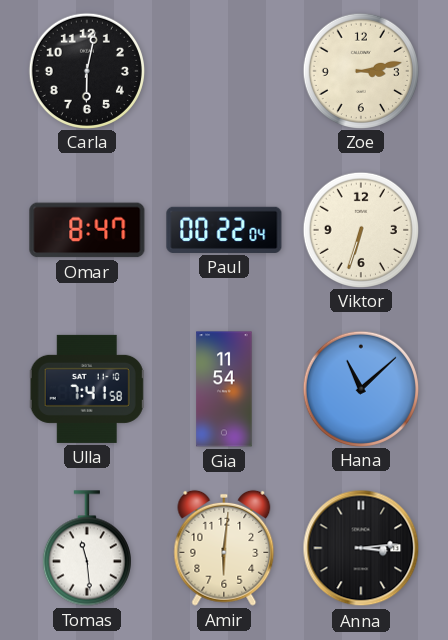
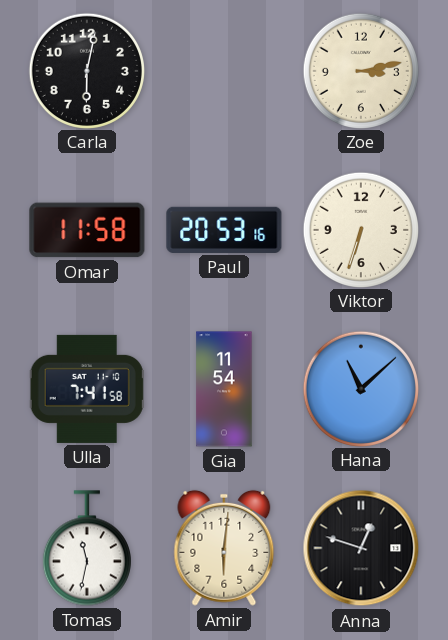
Omar: 8:47 -> 11:58 (87, 230)
Paul: 00:22 -> 20:53 (224, 230)
Tomas: 11:29 -> 11:32 (87, 548)
Anna: 3:14 -> 12:48 (361, 548)
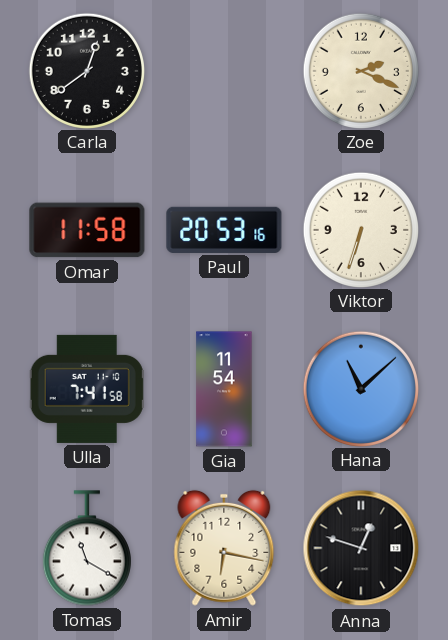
Carla: 6:02 -> 12:39 (86, 70)
Zoe: 3:13 -> 2:19 (360, 70)
Tomas: 11:32 -> 11:20 (87, 548)
Amir: 6:01 -> 6:17 (224, 548)
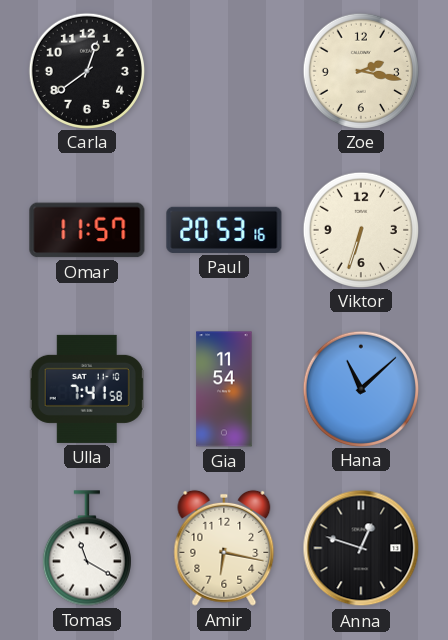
Zoe: 2:19 -> 2:17 (360, 70)
Omar: 11:58 -> 11:57 (87, 230)
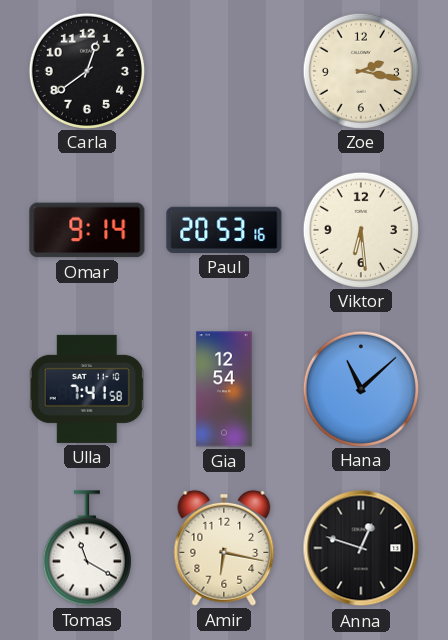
Omar: 11:57 -> 9:14 (87, 230)
Viktor: 6:33 -> 6:29 (360, 229)
Gia: 11:54 -> 12:54 (224, 389)
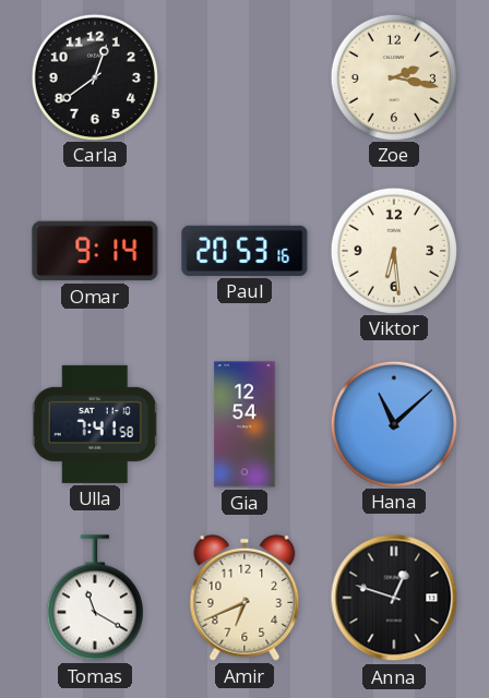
Amir: 6:17 -> 6:41 (244, 598)
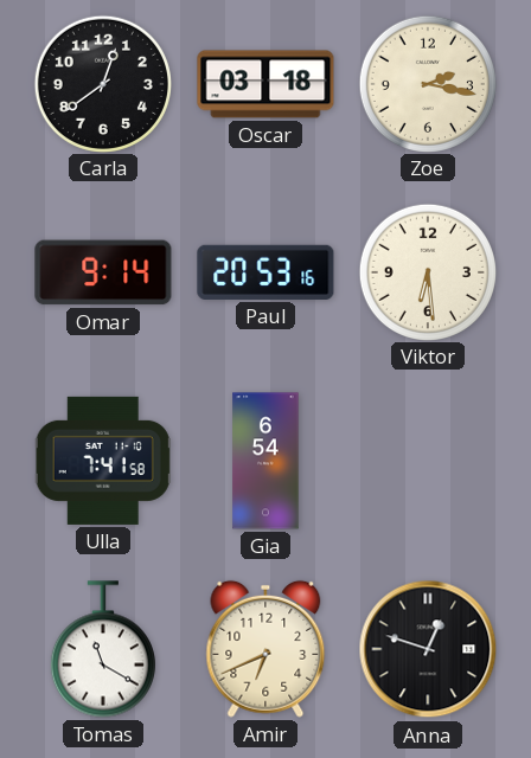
Oscar: none -> 03:18 (265, 84)
Gia: 12:54 -> 6:54 (265, 461)
Hana: 11:08 -> none (393, 423)
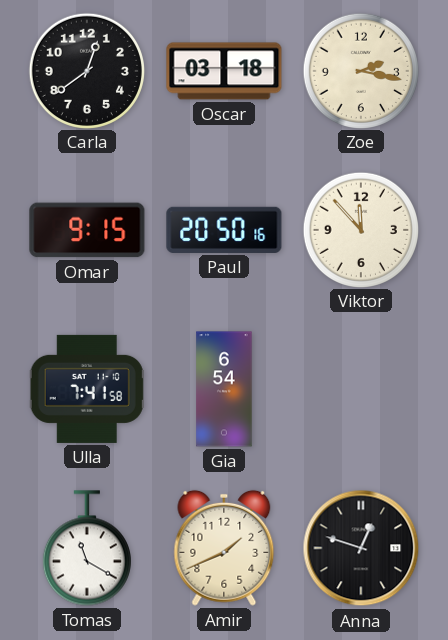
Omar: 9:14 -> 9:15 (87, 230)
Paul: 20:53 -> 20:50 (224, 230)
Viktor: 6:29 -> 11:53 (360, 229)
Amir: 6:41 -> 1:41 (224, 548)
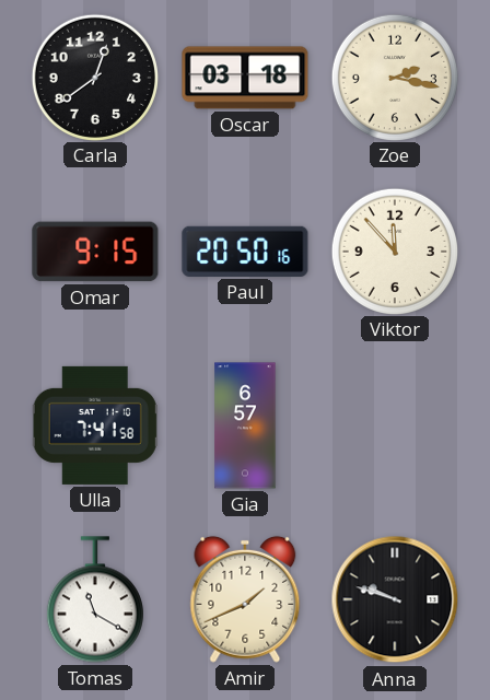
Gia: 6:54 -> 6:57 (245, 425)
Anna: 12:48 -> 9:48 (395, 599)
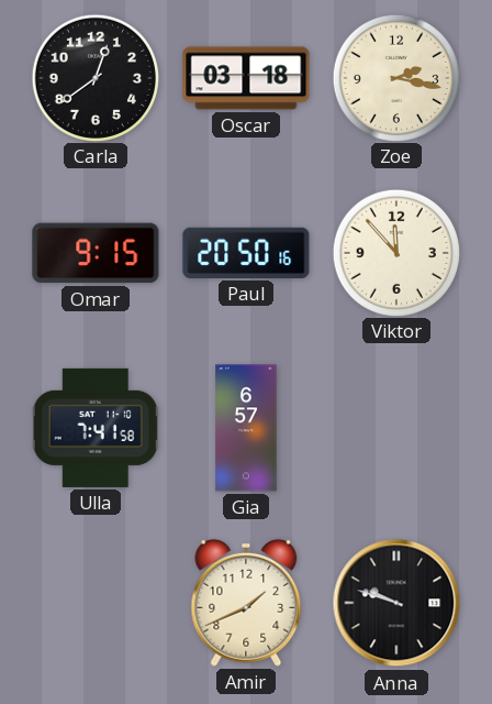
Tomas: 11:20 -> none (95, 599)
